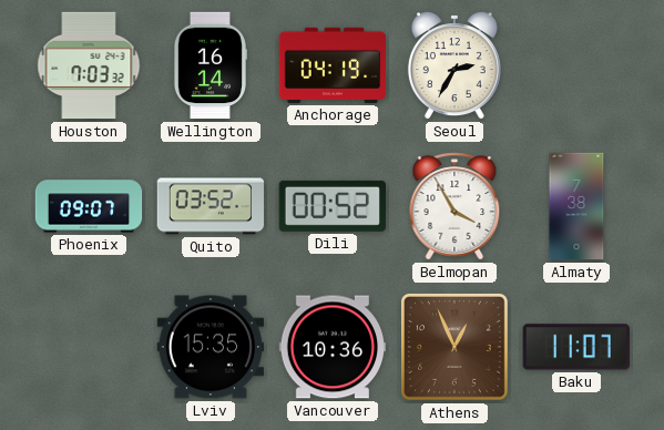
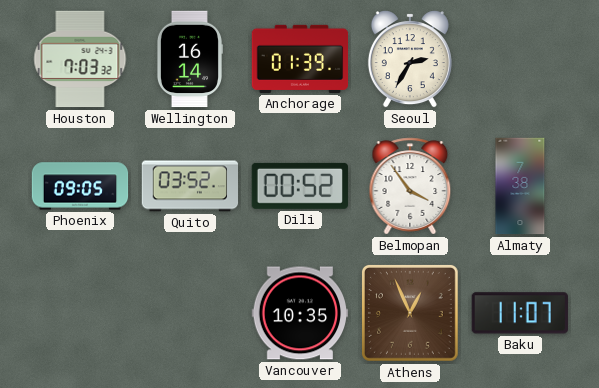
Anchorage: 04:19 -> 01:39 (300, 59)
Phoenix: 09:07 -> 09:05 (80, 186)
Belmopan: 3:55 -> 3:54 (410, 186)
Lviv: 15:35 -> none (211, 347)
Vancouver: 10:36 -> 10:35 (300, 313)
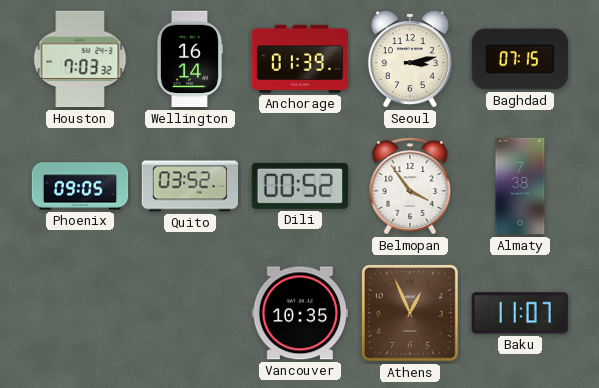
Seoul: 2:35 -> 3:13 (410, 59)
Baghdad: none -> 07:15 (519, 59)
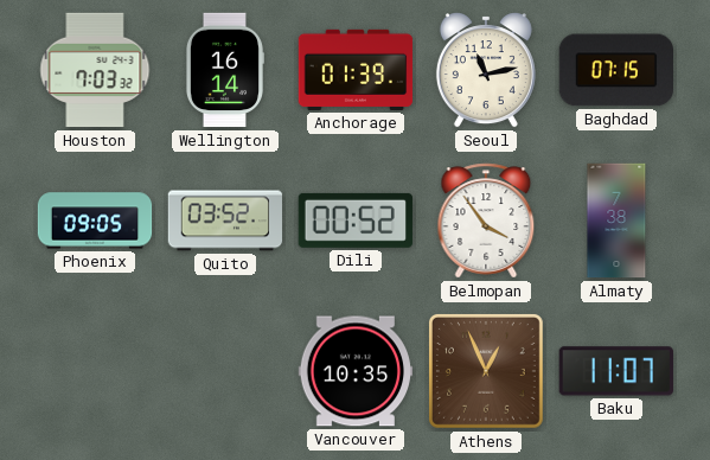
Seoul: 3:13 -> 11:13 (486, 70)
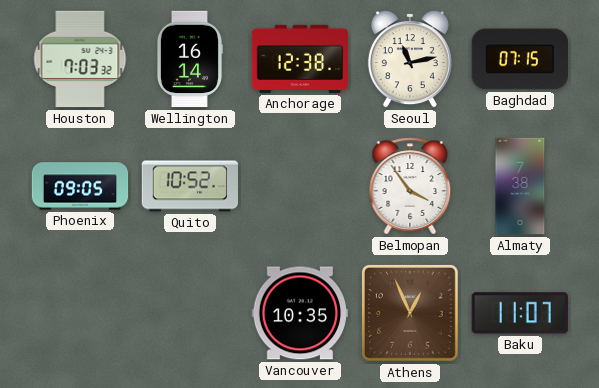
Anchorage: 01:39 -> 12:38 (300, 59)
Quito: 03:52 -> 10:52 (190, 186)
Dili: 00:52 -> none (356, 221)
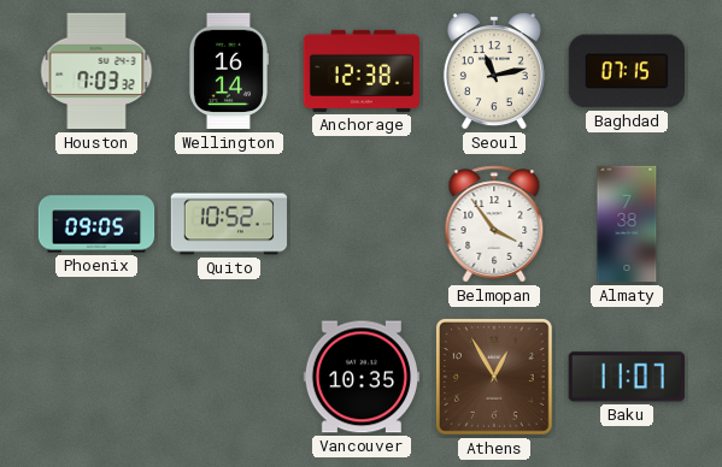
Athens: 12:56 -> 12:55 (494, 377)
